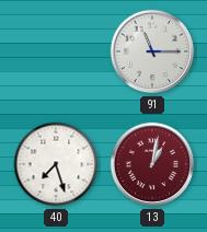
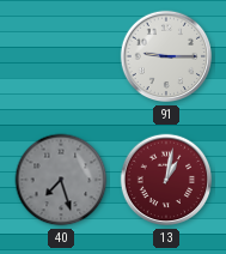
91: 11:15 -> 9:15 (166, 56)
40 dial: white -> grey (61, 180)
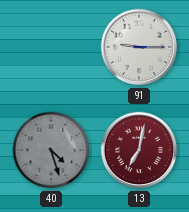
40: 7:27 -> 4:27 (51, 150)
13: 1:02 -> 7:02 (139, 150)
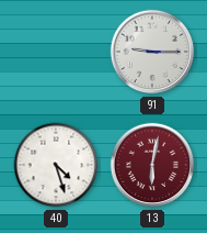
40 dial: grey -> white (56, 165)
13: 7:02 -> 6:02 (152, 165)
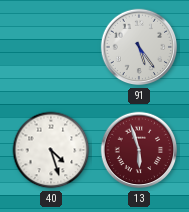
91: 9:15 -> 5:24 (139, 47)
13: 6:02 -> 5:57 (139, 150)
